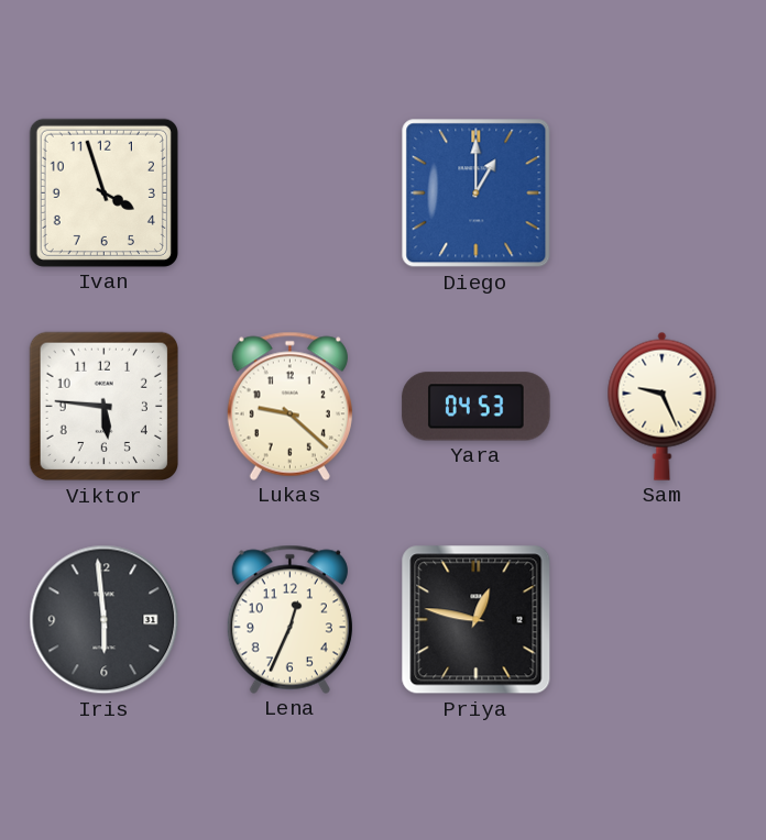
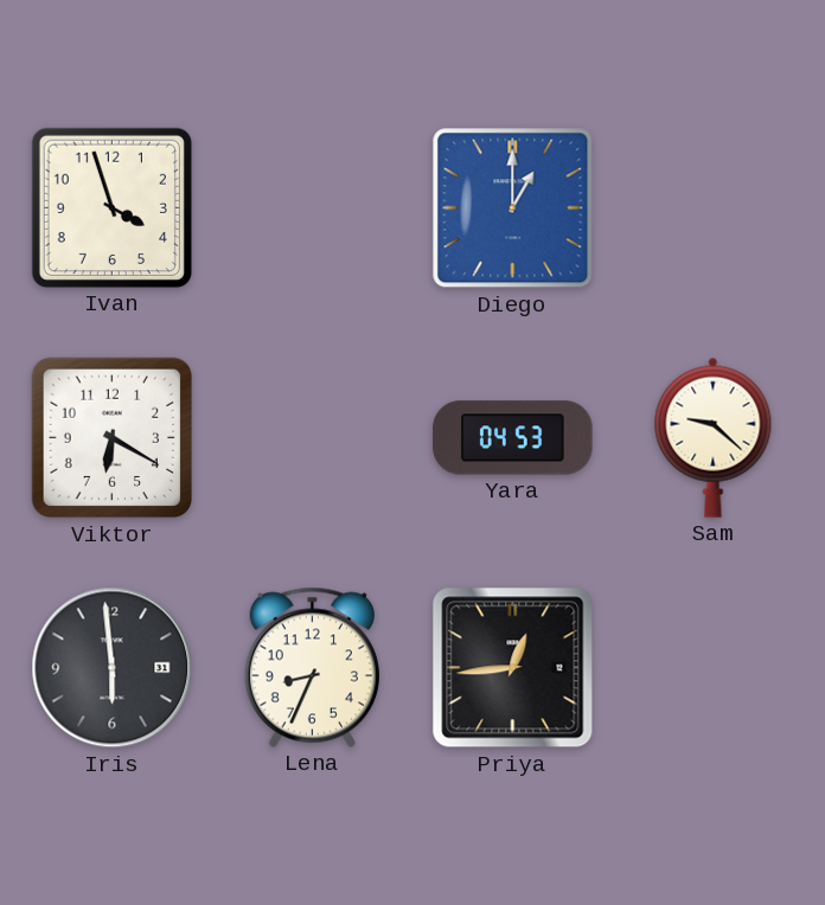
Viktor: 5:46 -> 6:20 (113, 438)
Lukas: 9:22 -> none (289, 406)
Sam: 9:26 -> 9:22 (714, 437)
Lena: 12:34 -> 8:34 (312, 667)
Priya: 12:47 -> 12:44 (513, 668)
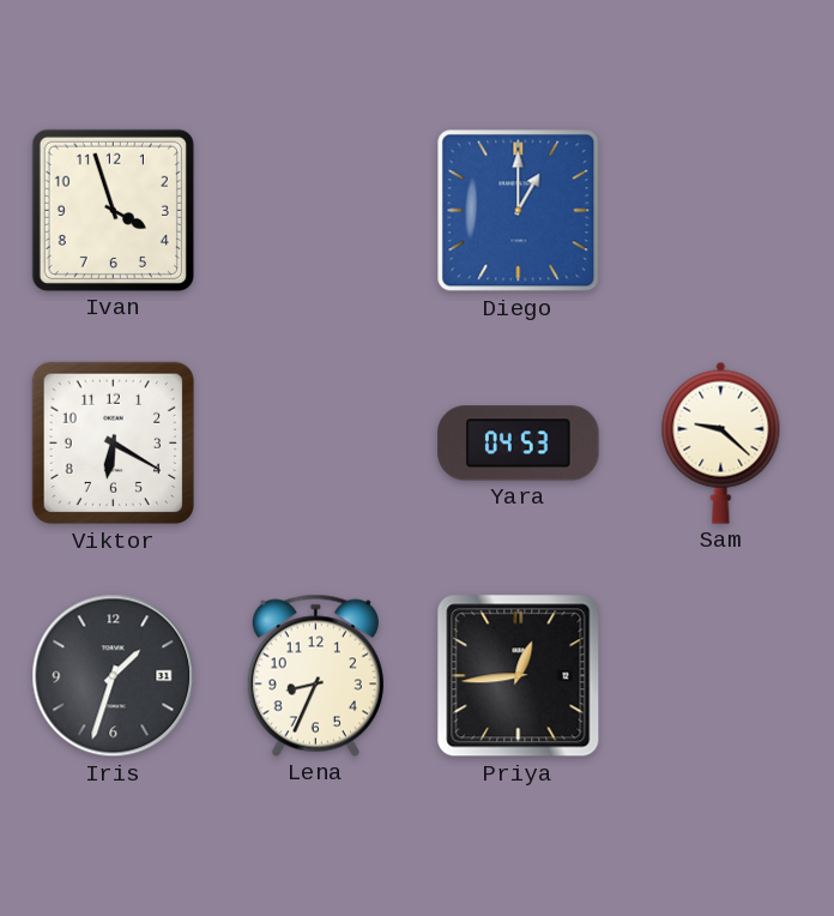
Iris: 5:59 -> 1:33 (114, 676)
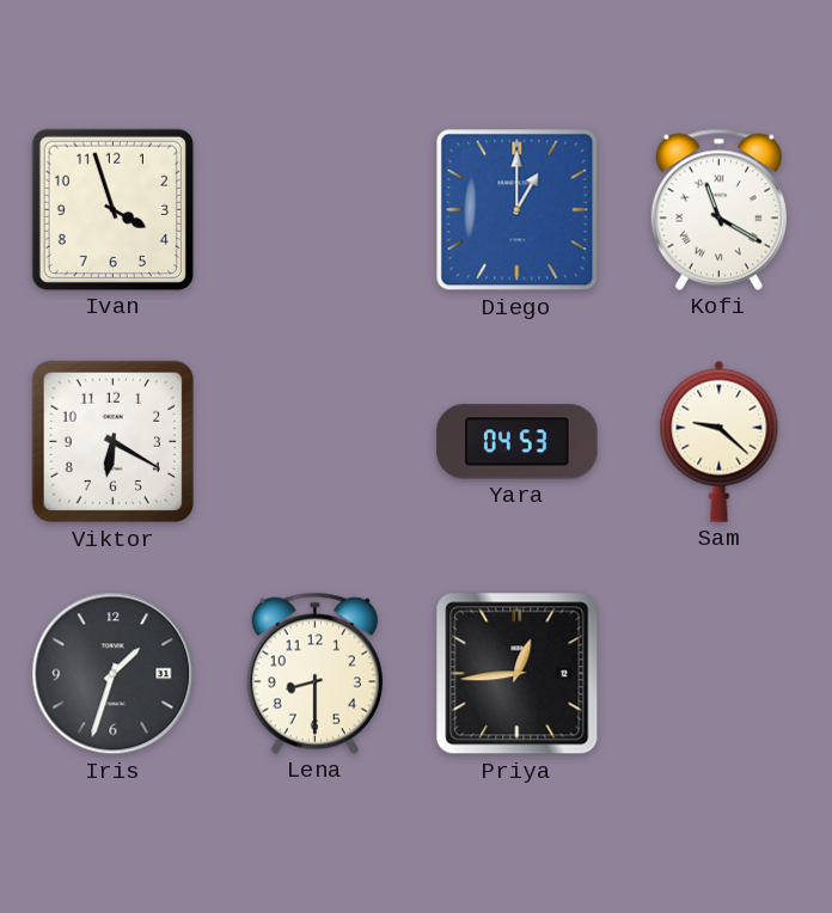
Kofi: none -> 11:20 (718, 209)
Lena: 8:34 -> 8:30 (314, 673)
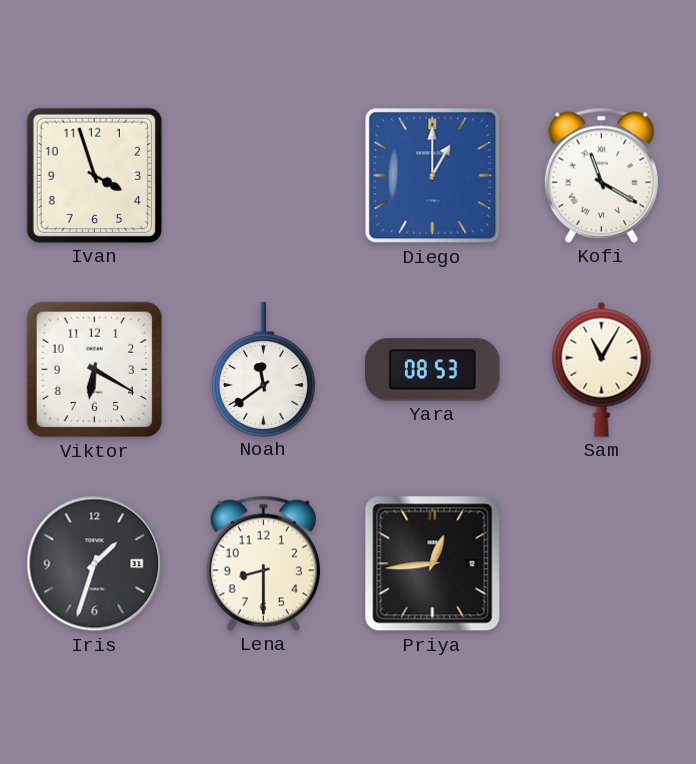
Noah: none -> 11:39 (263, 369)
Yara: 04:53 -> 08:53 (433, 370)
Sam: 9:22 -> 11:05 (602, 369)
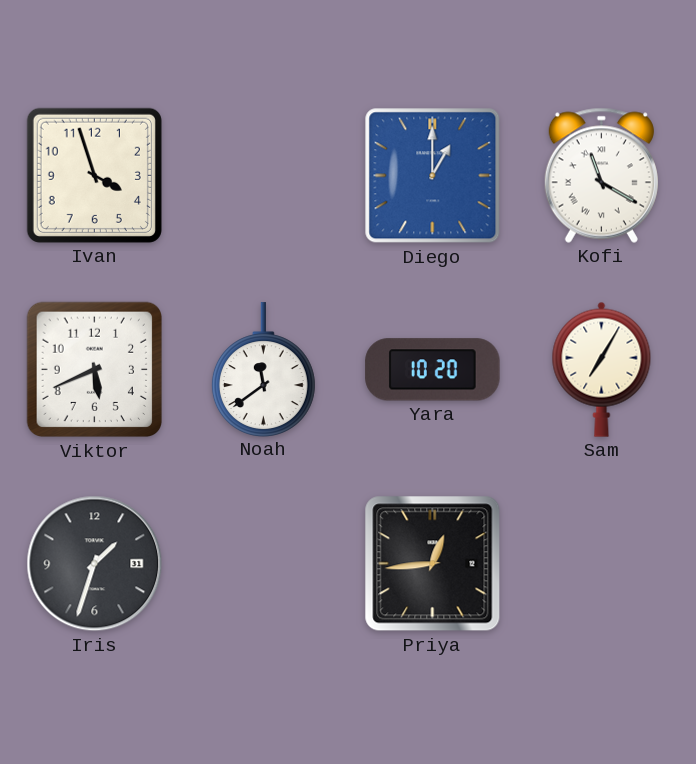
Viktor: 6:20 -> 5:41 (95, 370)
Yara: 08:53 -> 10:20 (433, 370)
Sam: 11:05 -> 7:05 (602, 369)
Lena: 8:30 -> none (263, 563)
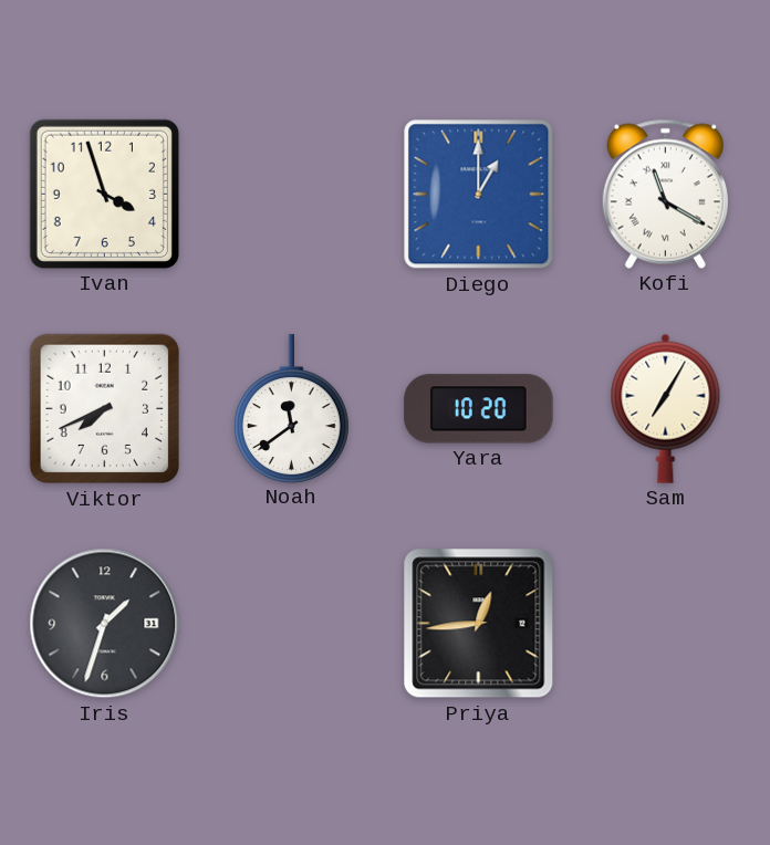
Viktor: 5:41 -> 7:41 (105, 409)
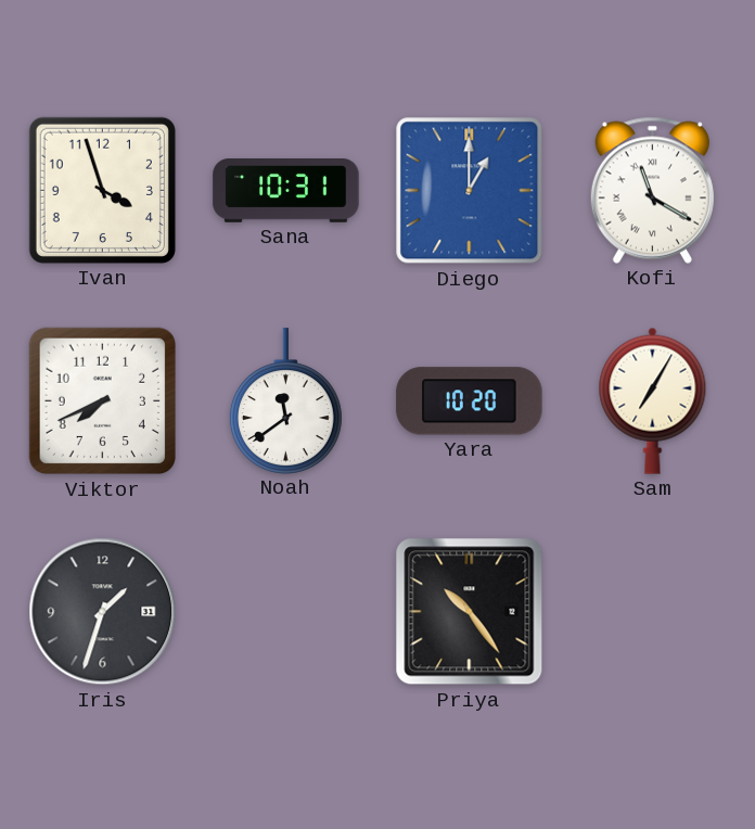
Sana: none -> 10:31 (286, 191)
Priya: 12:44 -> 10:24 (470, 612)
